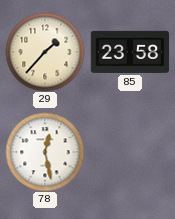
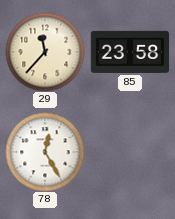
29: 1:37 -> 11:37 (45, 52)
78: 12:28 -> 12:25 (45, 152)
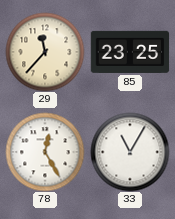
85: 23:58 -> 23:25 (130, 52)
33: none -> 11:05 (130, 152)
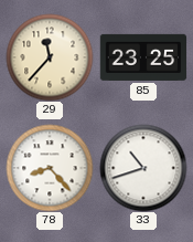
78: 12:25 -> 8:23 (50, 168)
33: 11:05 -> 10:42 (143, 168)
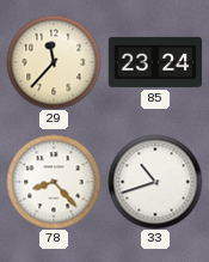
85: 23:25 -> 23:24 (155, 62)
